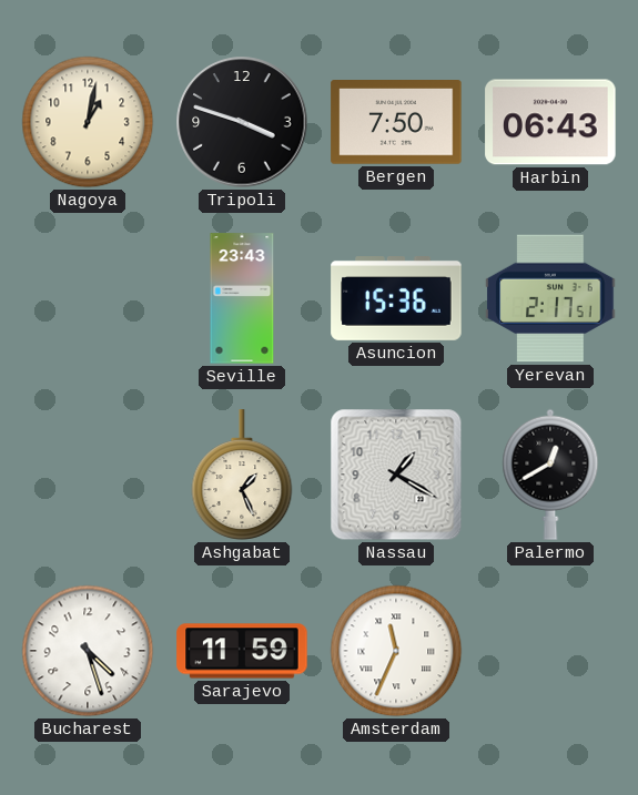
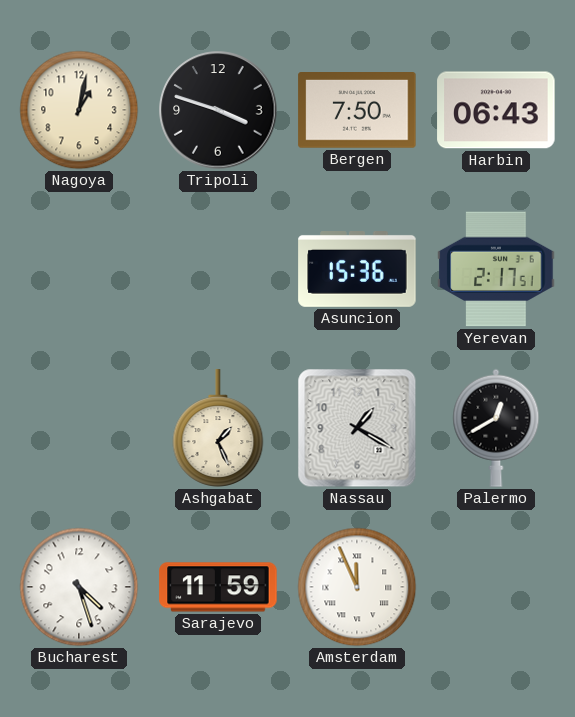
Seville: 23:43 -> none (242, 298)
Amsterdam: 11:34 -> 11:56 (357, 587)
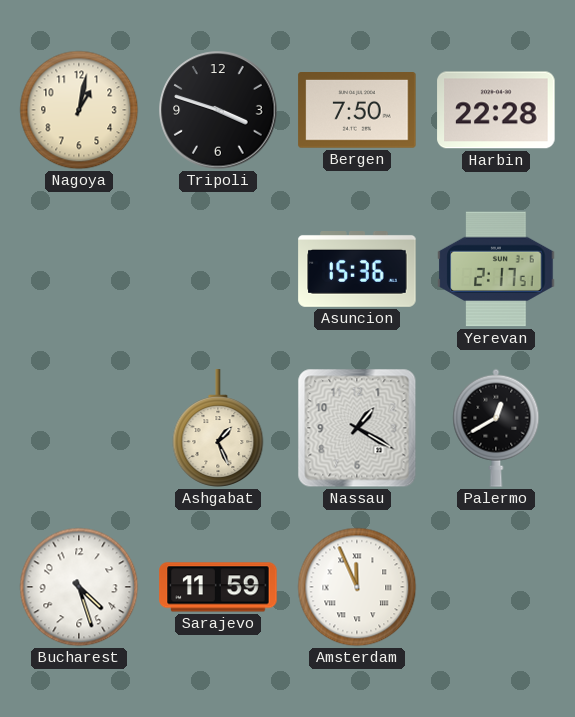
Harbin: 06:43 -> 22:28 (496, 110)
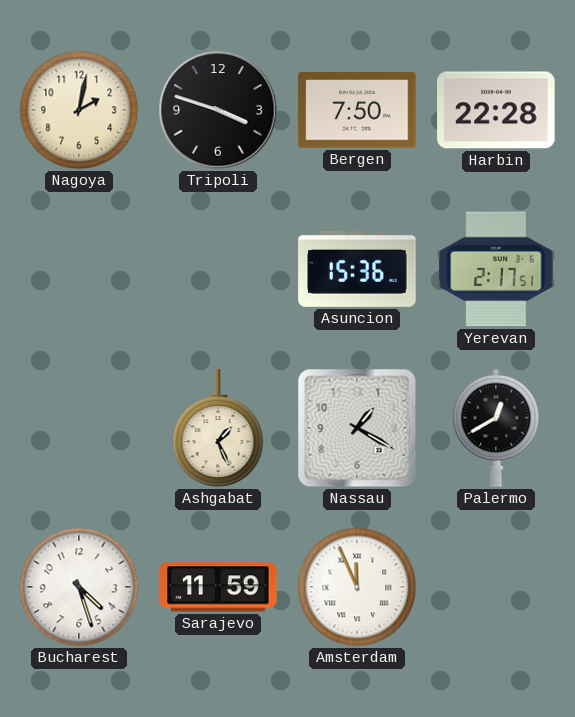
Nagoya: 1:02 -> 2:02 (79, 110)
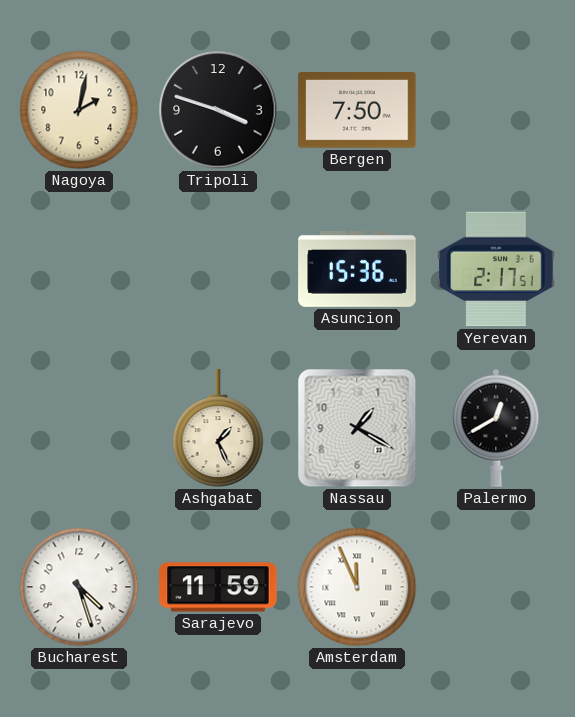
Harbin: 22:28 -> none (496, 110)
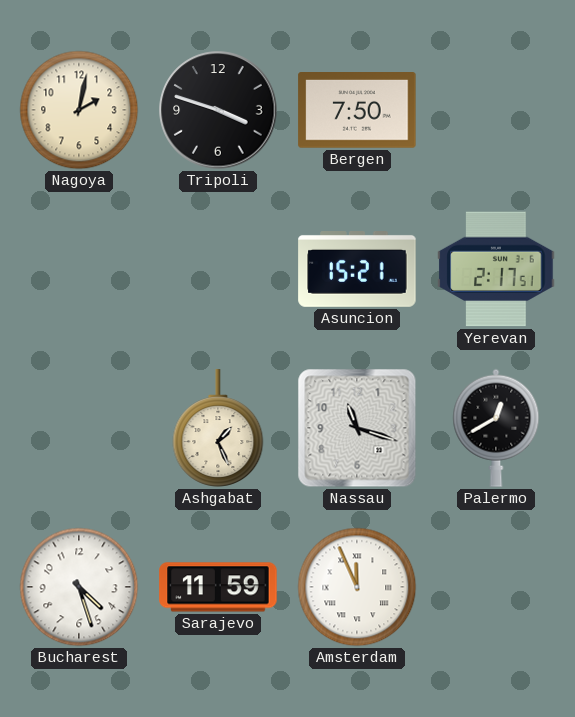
Asuncion: 15:36 -> 15:21 (357, 270)
Nassau: 1:20 -> 11:18 (357, 428)
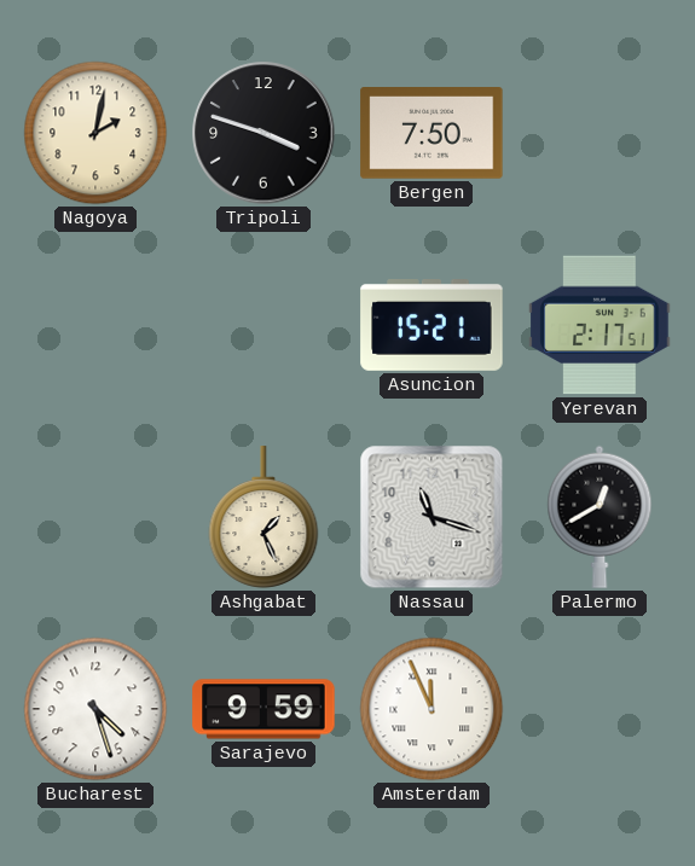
Sarajevo: 11:59 -> 9:59 (263, 709)
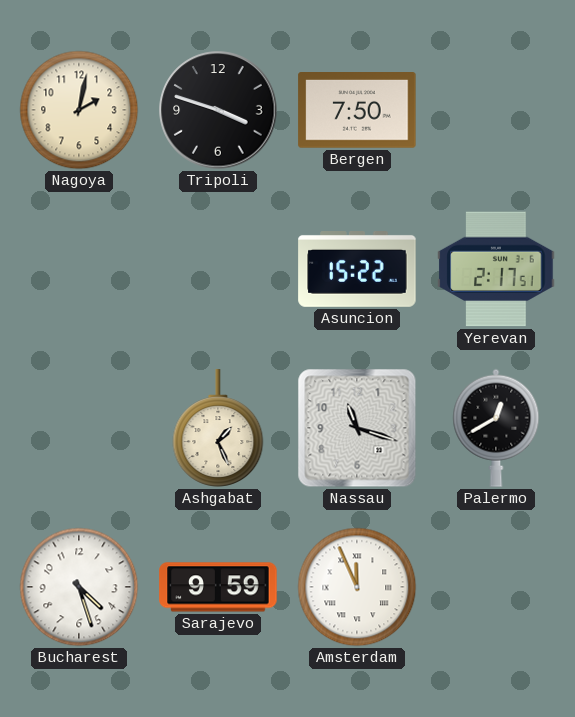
Asuncion: 15:21 -> 15:22 (357, 270)
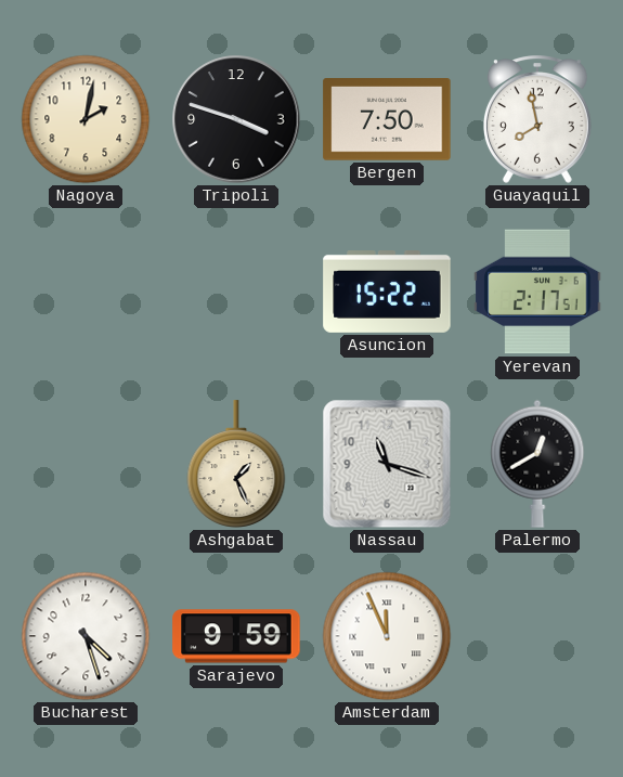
Guayaquil: none -> 7:58 (537, 119)
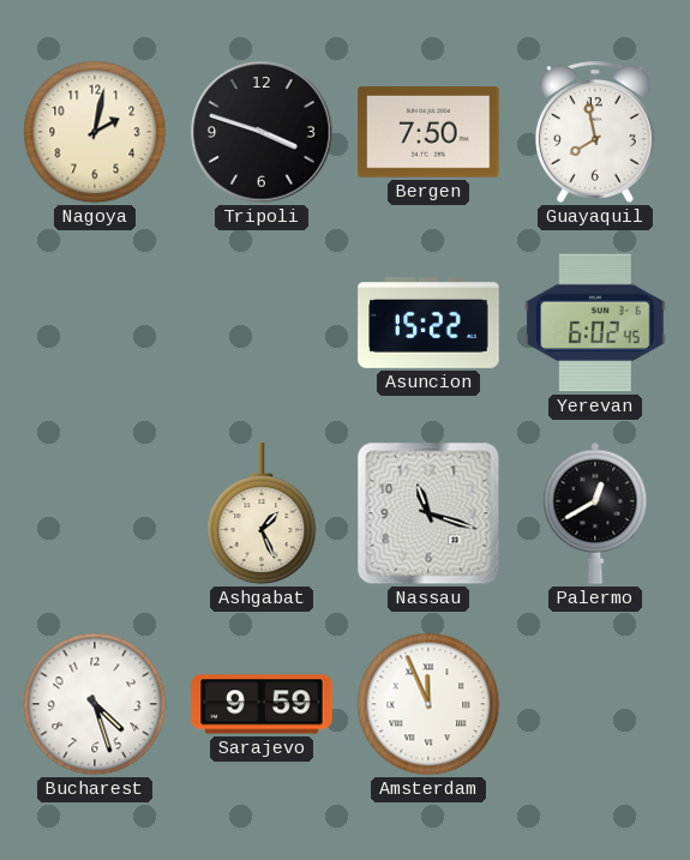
Yerevan: 2:17 -> 6:02 (595, 323)
